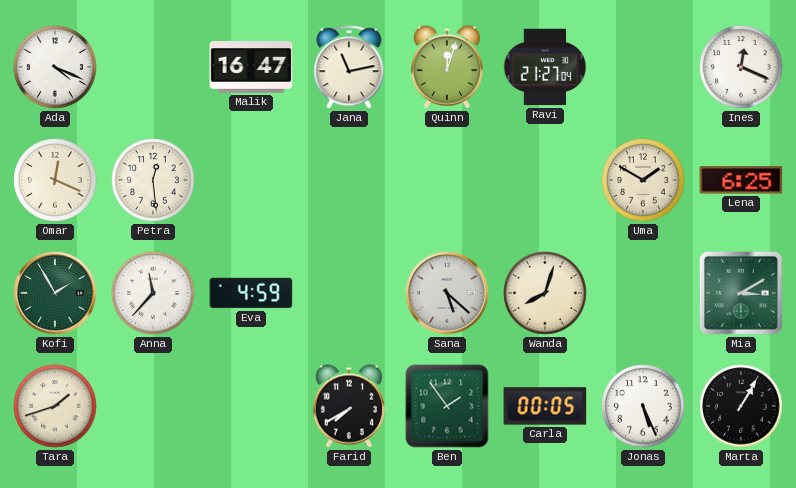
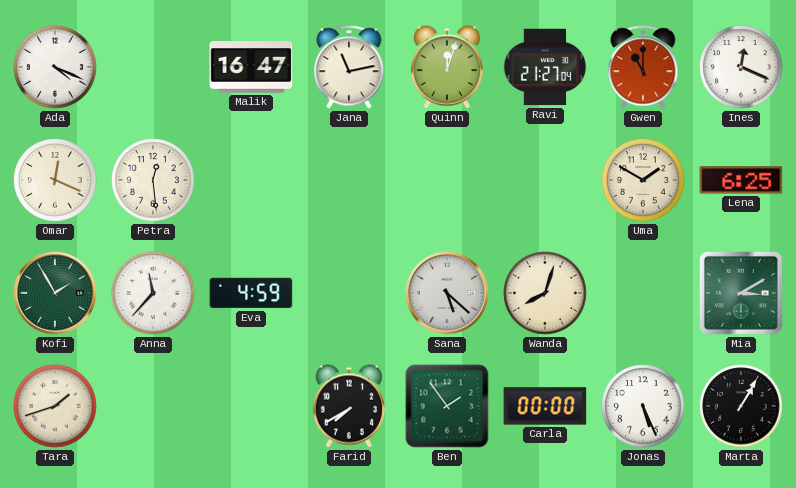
Gwen: none -> 11:00 (643, 67)
Carla: 00:05 -> 00:00 (545, 406)
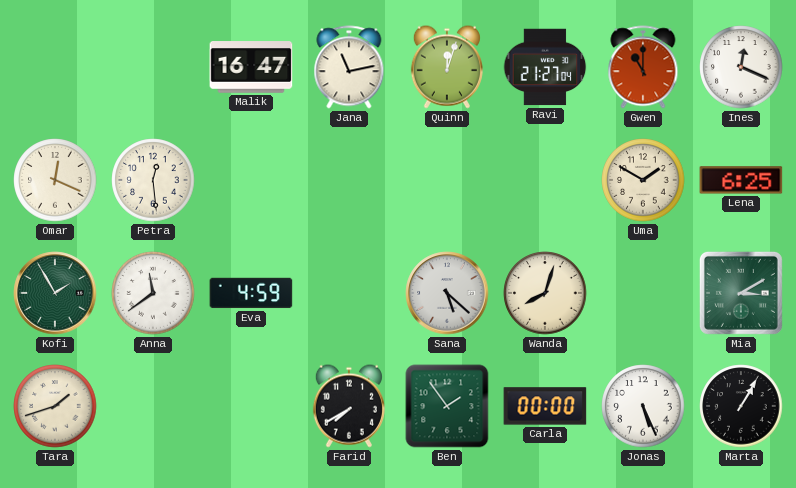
Ada: 4:19 -> none (55, 67)
Anna: 11:37 -> 11:39 (153, 293)
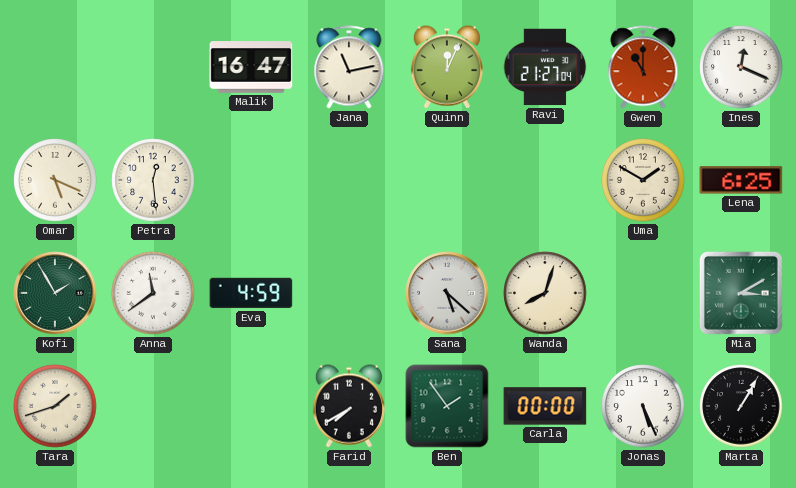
Quinn: 12:03 -> 12:04 (447, 67)
Omar: 12:19 -> 5:19 (55, 180)
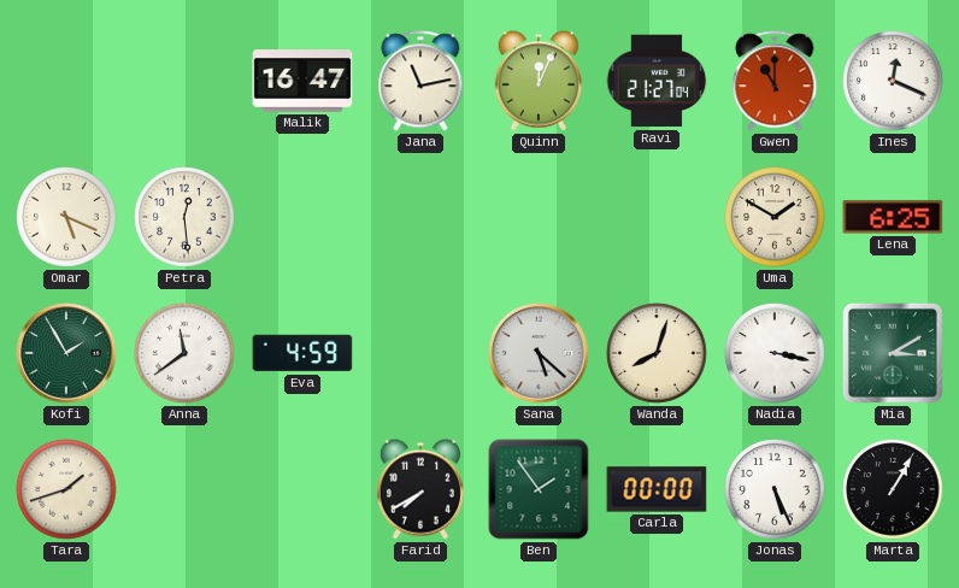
Nadia: none -> 3:17 (775, 353)
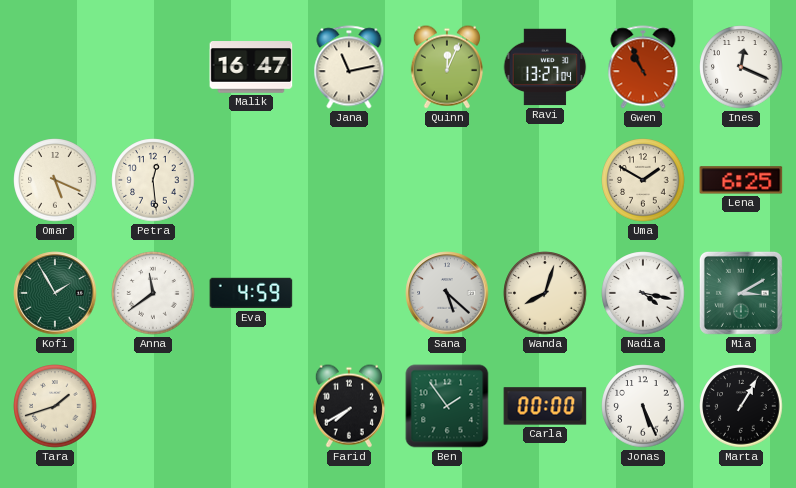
Ravi: 21:27 -> 13:27 (545, 67)
Gwen: 11:00 -> 10:56 (643, 67)
Nadia: 3:17 -> 4:17 (643, 293)
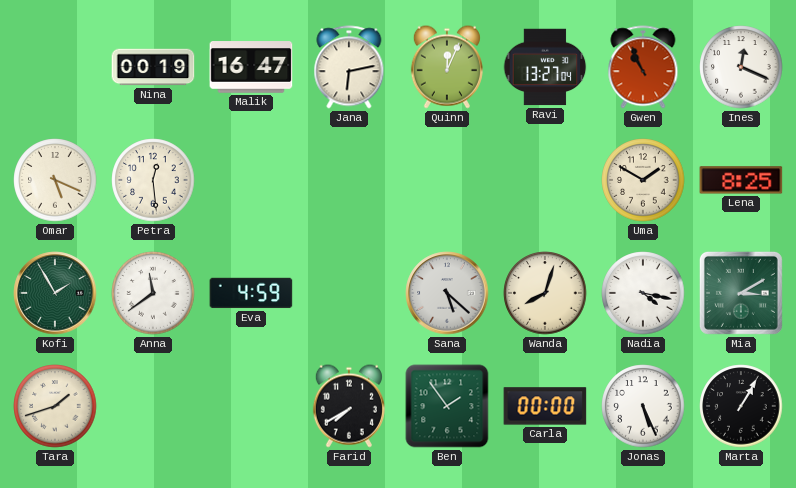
Nina: none -> 00:19 (153, 67)
Jana: 11:13 -> 6:13 (349, 67)
Lena: 6:25 -> 8:25 (741, 180)
